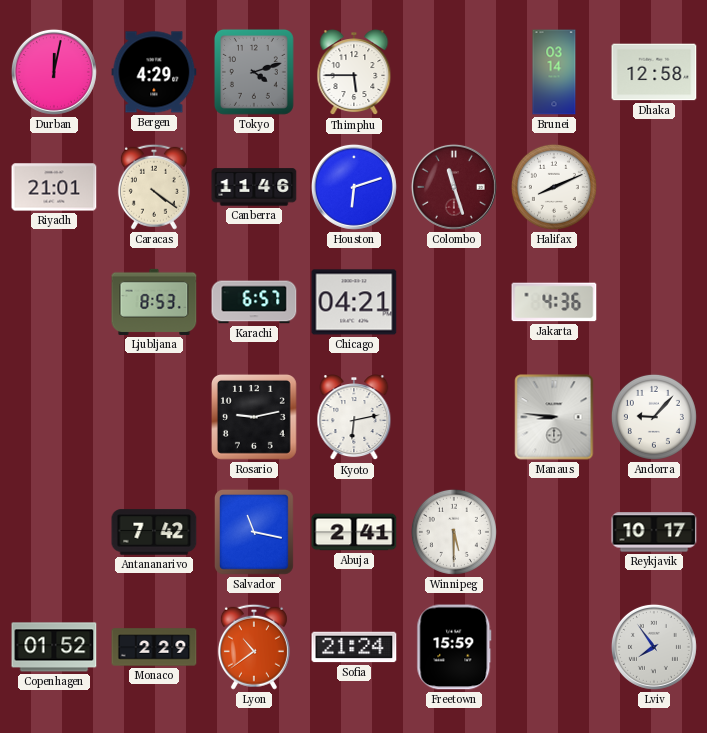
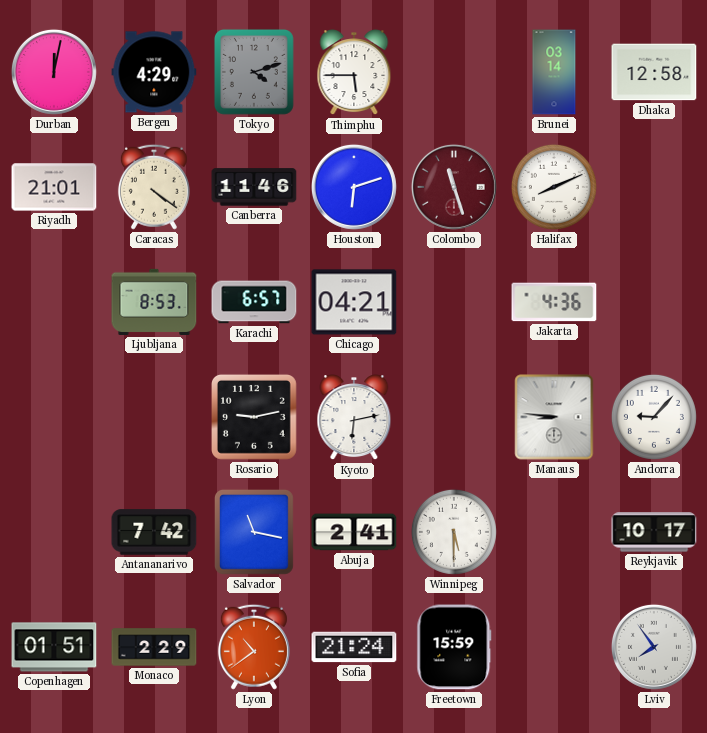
Copenhagen: 01:52 -> 01:51 (54, 647)
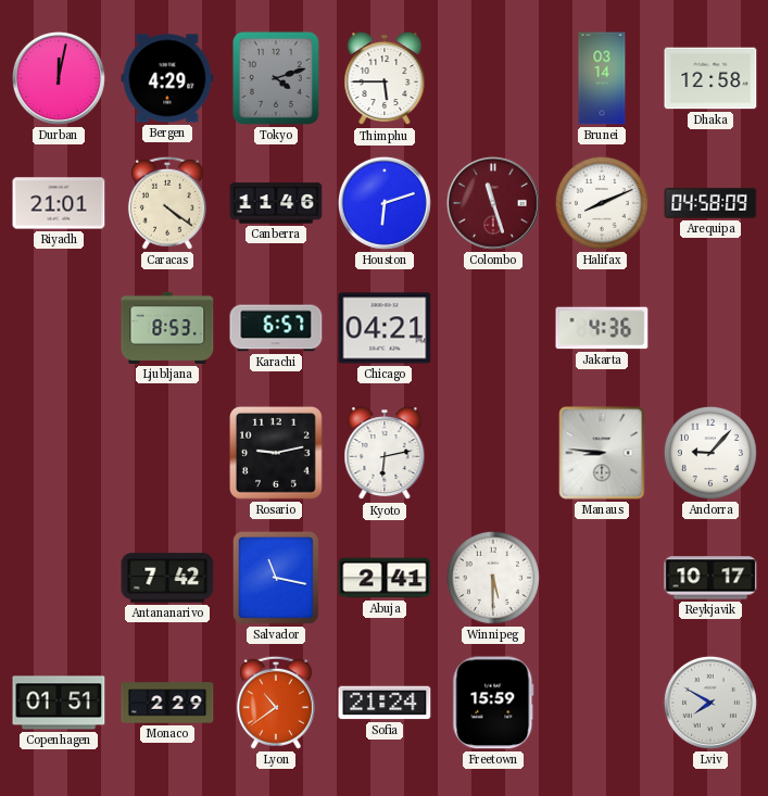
Arequipa: none -> 04:58 (710, 203)
Lviv: 7:54 -> 7:50 (710, 703)
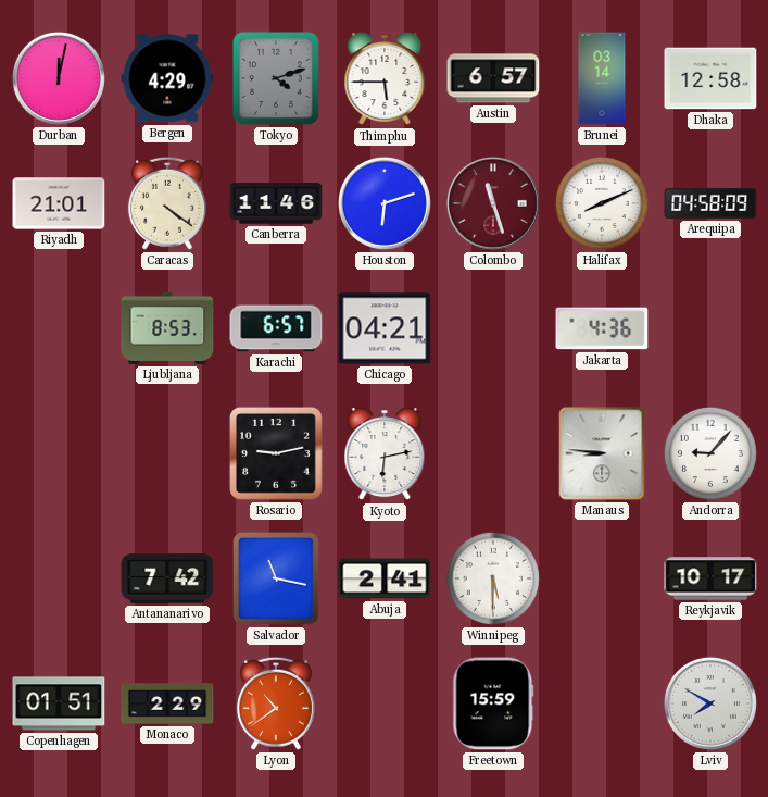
Austin: none -> 6:57 (493, 78)
Sofia: 21:24 -> none (385, 703)
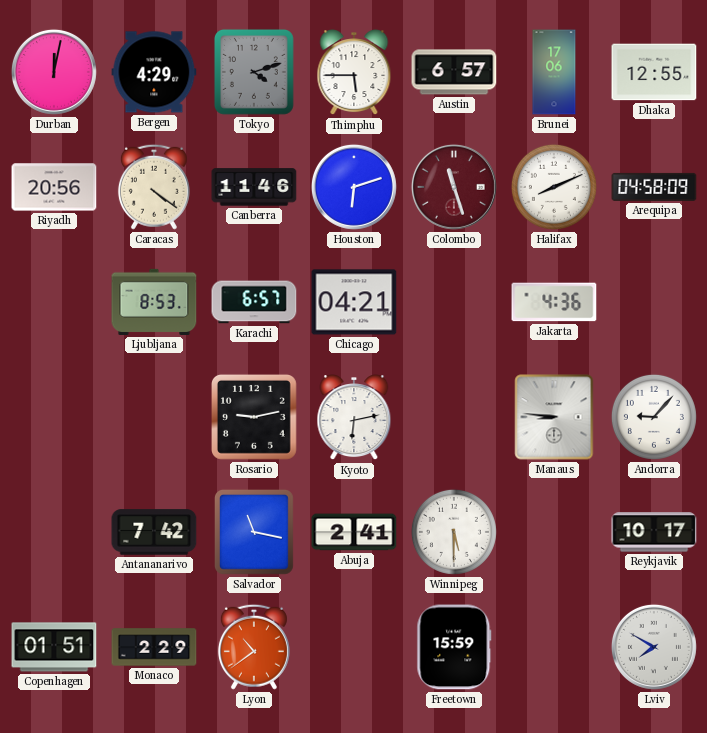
Brunei: 03:14 -> 17:06 (554, 72)
Dhaka: 12:58 -> 12:55 (654, 72)
Riyadh: 21:01 -> 20:56 (54, 187)
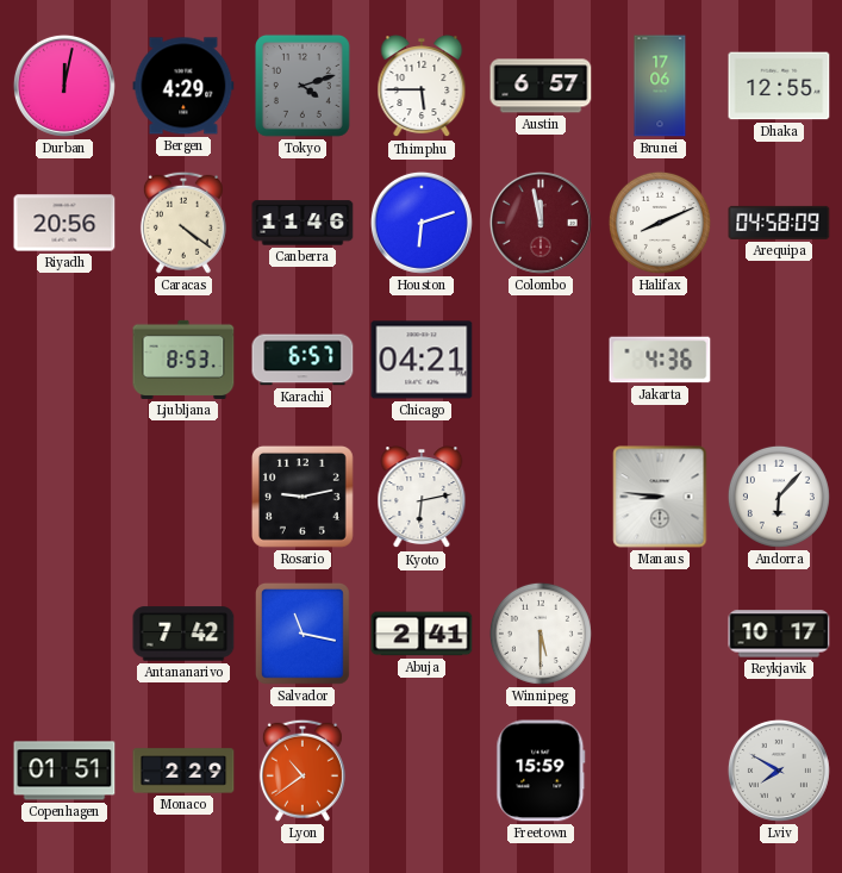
Colombo: 11:27 -> 11:58 (541, 223)
Andorra: 9:07 -> 6:07 (779, 497)
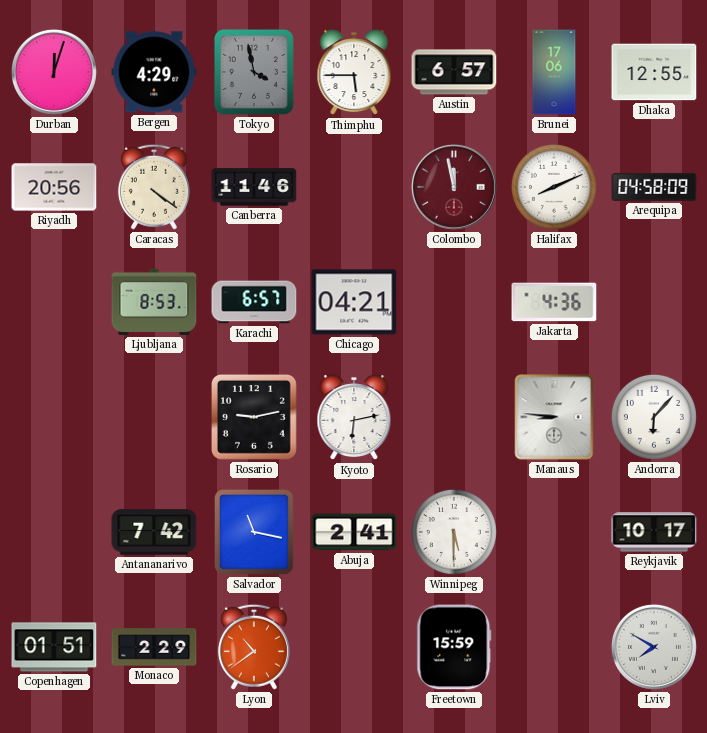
Durban: 12:02 -> 12:03 (54, 72)
Tokyo: 4:12 -> 3:58 (254, 72)
Houston: 6:12 -> none (422, 223)
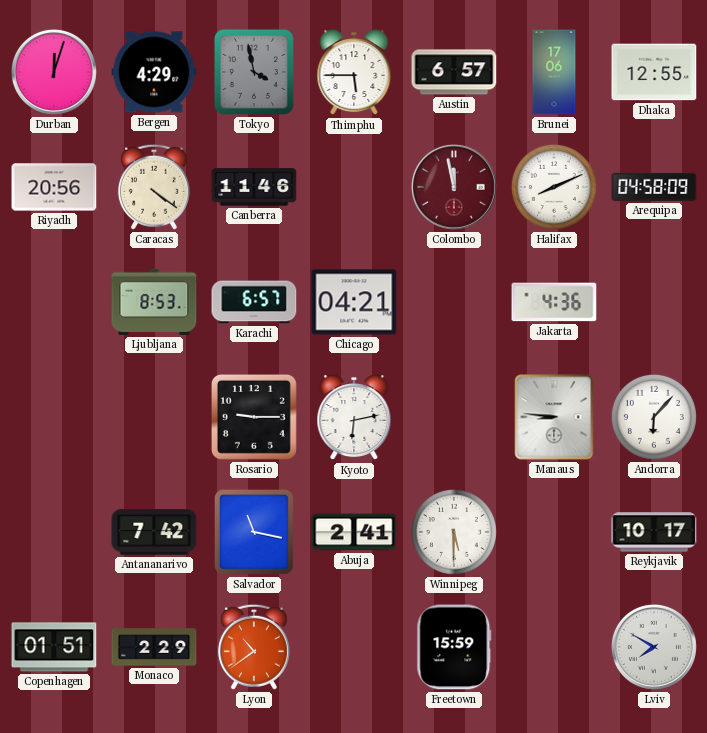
Rosario: 9:13 -> 9:15 (254, 417)
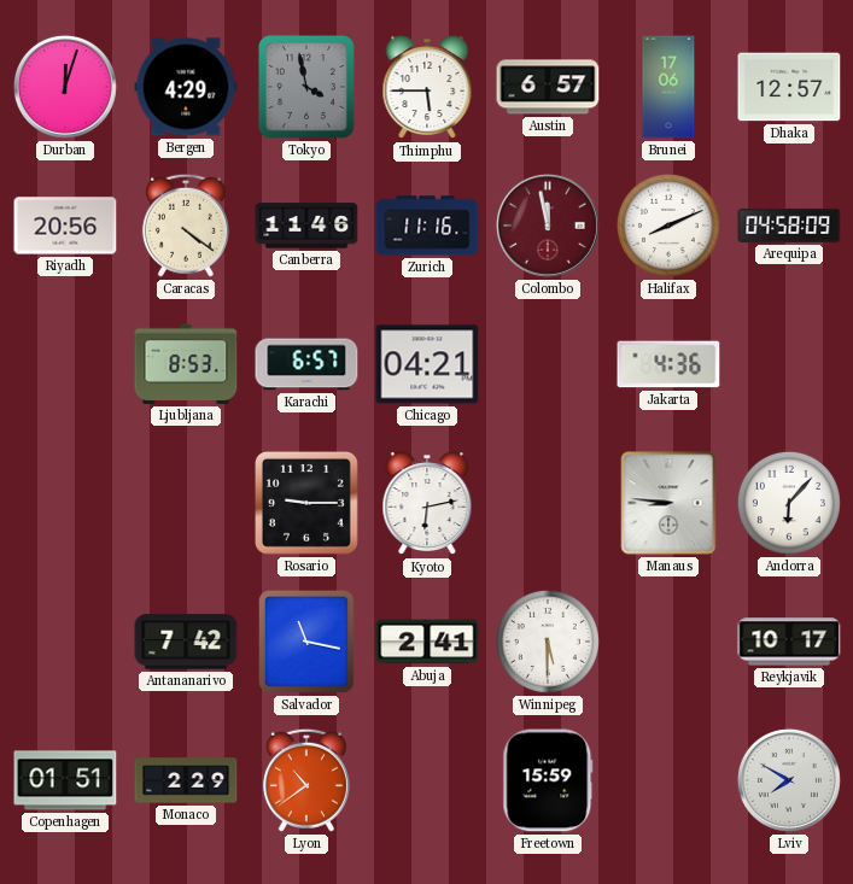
Dhaka: 12:55 -> 12:57 (789, 87)
Zurich: none -> 11:16 (427, 226)
